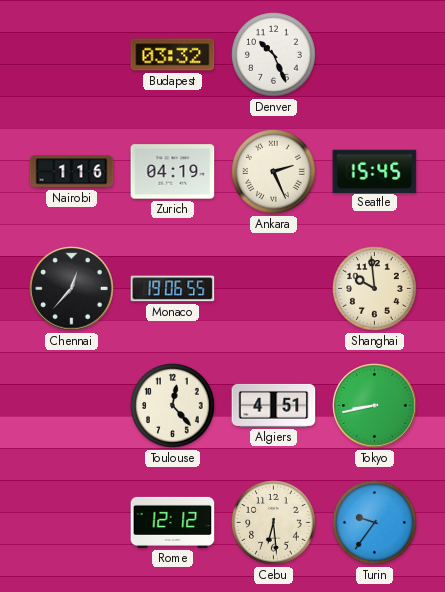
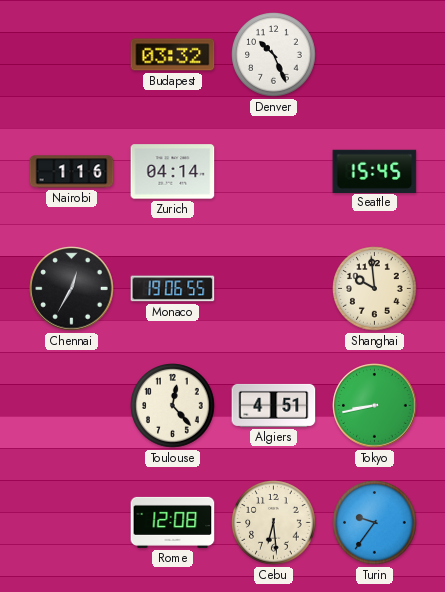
Zurich: 04:19 -> 04:14 (173, 172)
Ankara: 2:26 -> none (274, 172)
Chennai: 12:37 -> 12:35 (72, 289)
Rome: 12:12 -> 12:08 (173, 522)
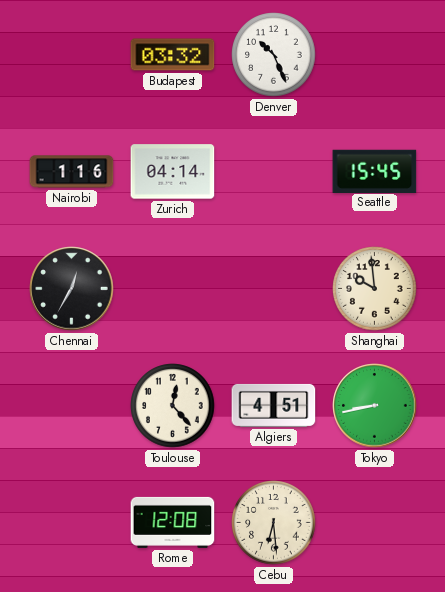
Monaco: 19:06 -> none (173, 289)
Turin: 9:36 -> none (375, 523)
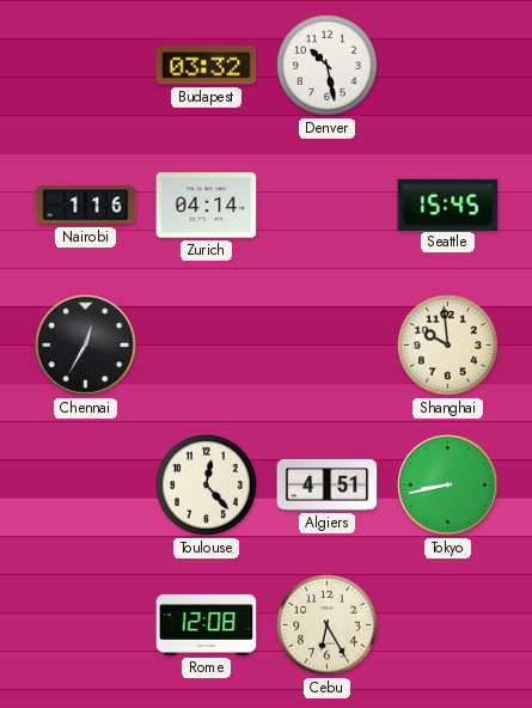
Denver: 10:26 -> 10:28 (328, 66)
Cebu: 6:29 -> 6:25 (328, 625)
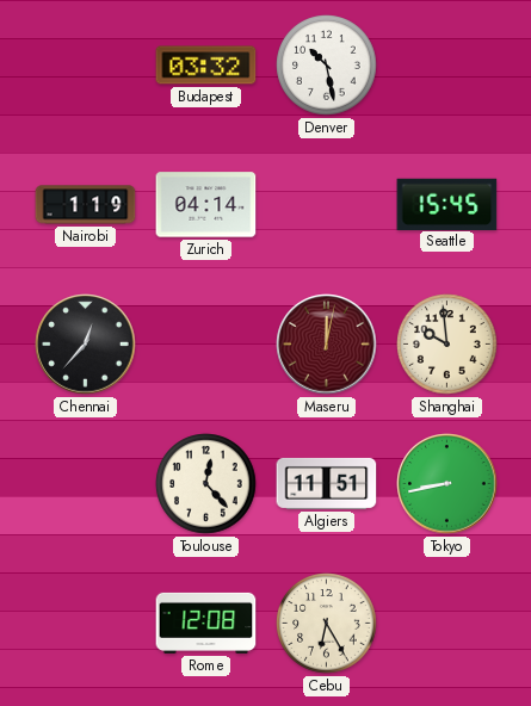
Nairobi: 1:16 -> 1:19 (86, 205)
Chennai: 12:35 -> 12:37 (86, 345)
Maseru: none -> 12:02 (327, 345)
Algiers: 4:51 -> 11:51 (327, 483)
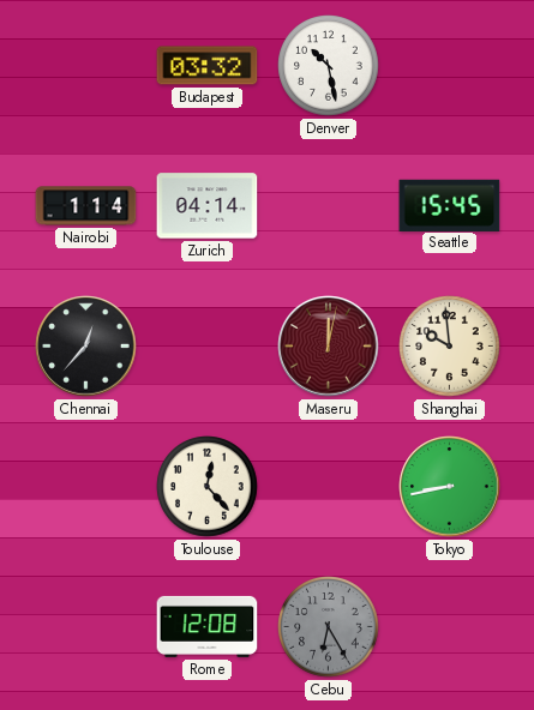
Nairobi: 1:19 -> 1:14 (86, 206)
Algiers: 11:51 -> none (327, 483)
Cebu dial: cream -> grey (329, 627)
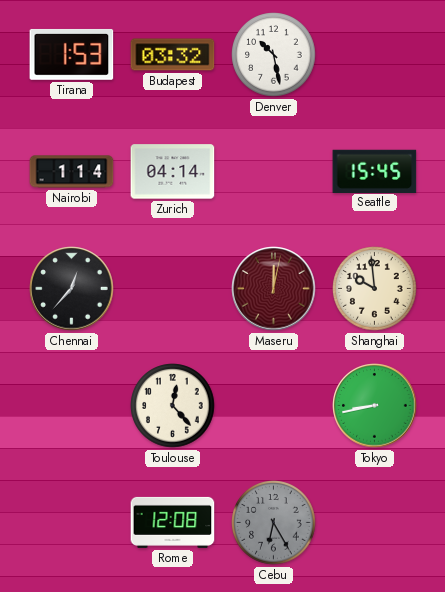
Tirana: none -> 1:53 (72, 54)
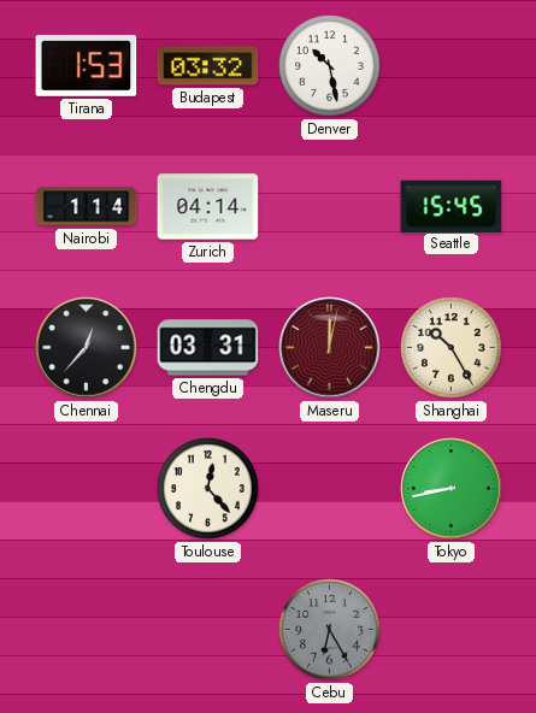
Chengdu: none -> 03:31 (208, 348)
Shanghai: 9:59 -> 10:25 (452, 348)
Rome: 12:08 -> none (173, 522)
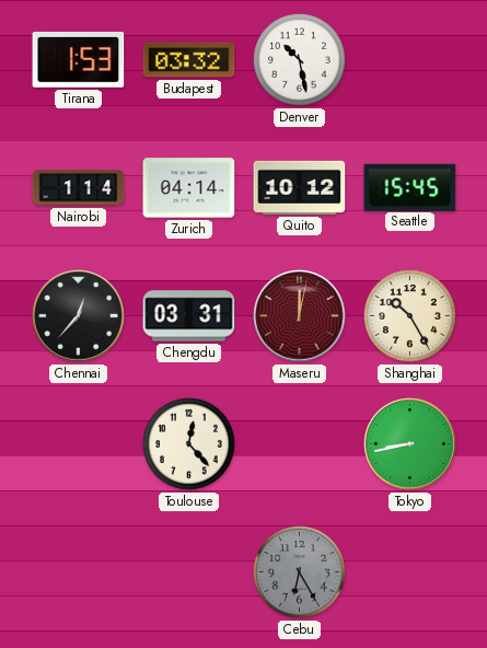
Quito: none -> 10:12 (300, 187)
